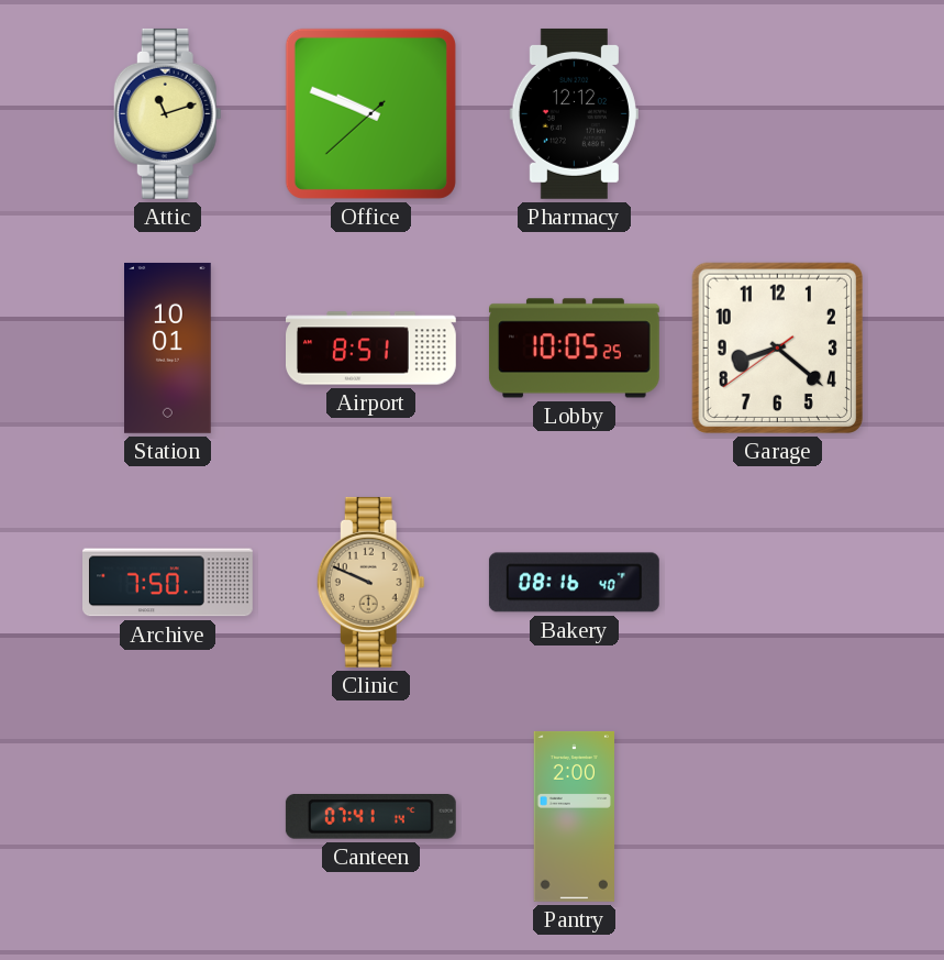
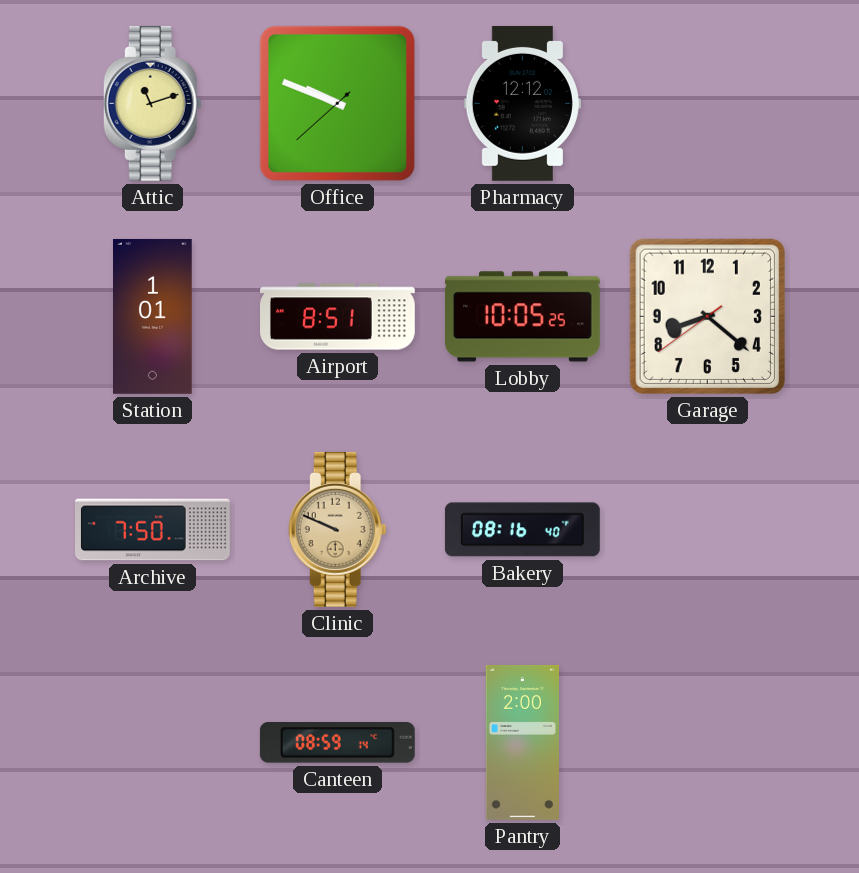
Station: 10:01 -> 1:01 (153, 316)
Canteen: 07:41 -> 08:59 (337, 743)
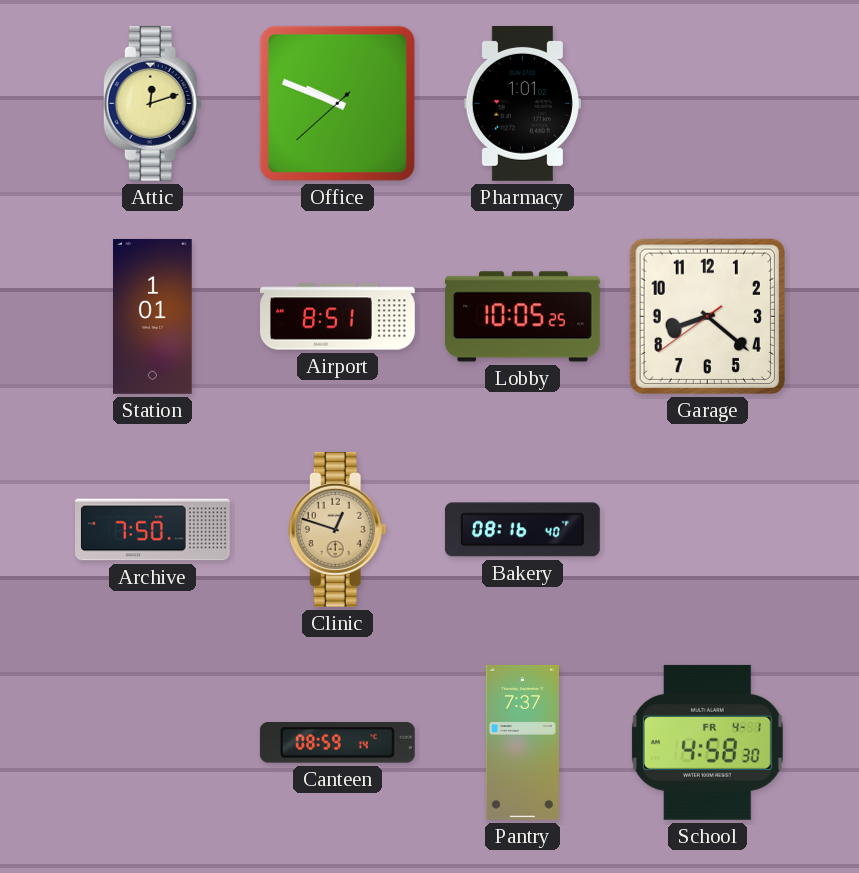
Attic: 11:12 -> 12:12 (152, 103)
Pharmacy: 12:12 -> 1:01 (522, 103)
Clinic: 9:49 -> 12:48 (337, 529)
Pantry: 2:00 -> 7:37 (522, 742)
School: none -> 4:58 (707, 742)
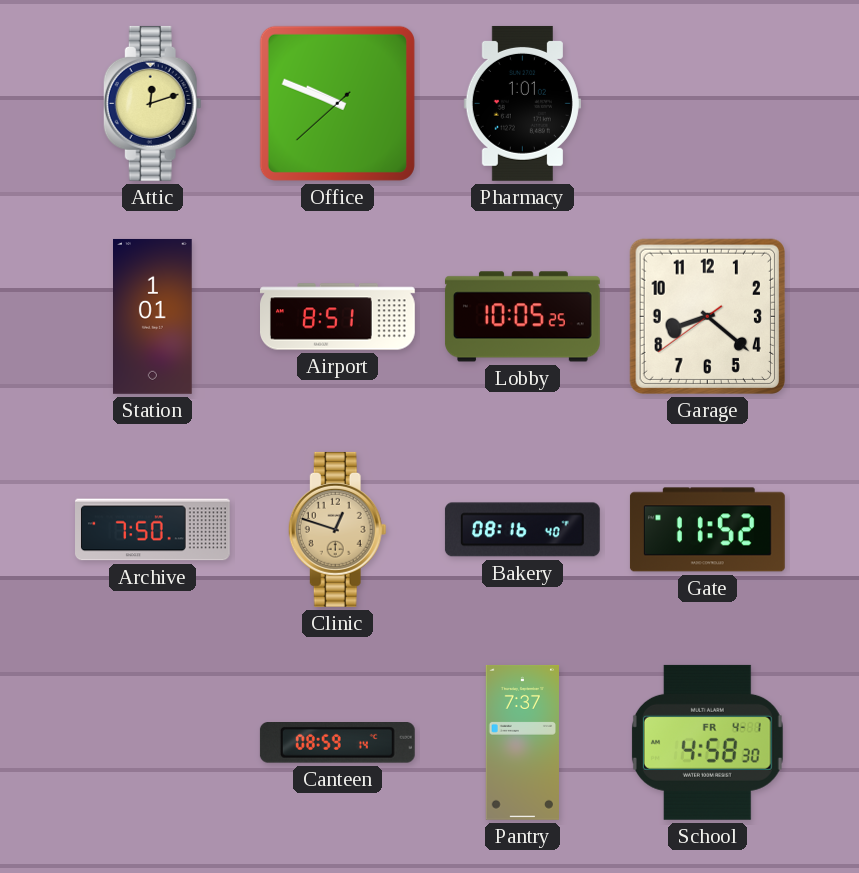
Gate: none -> 11:52 (707, 530)
